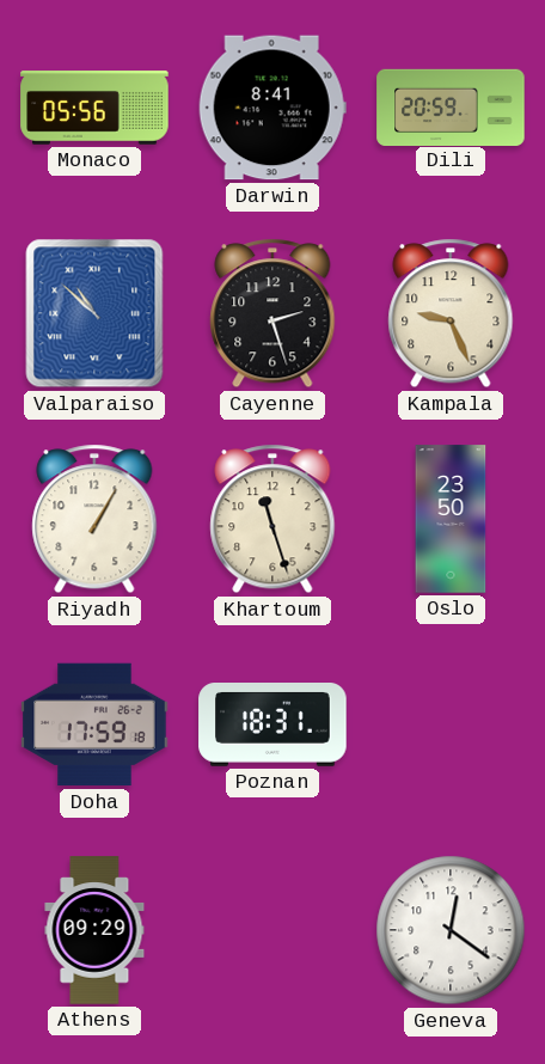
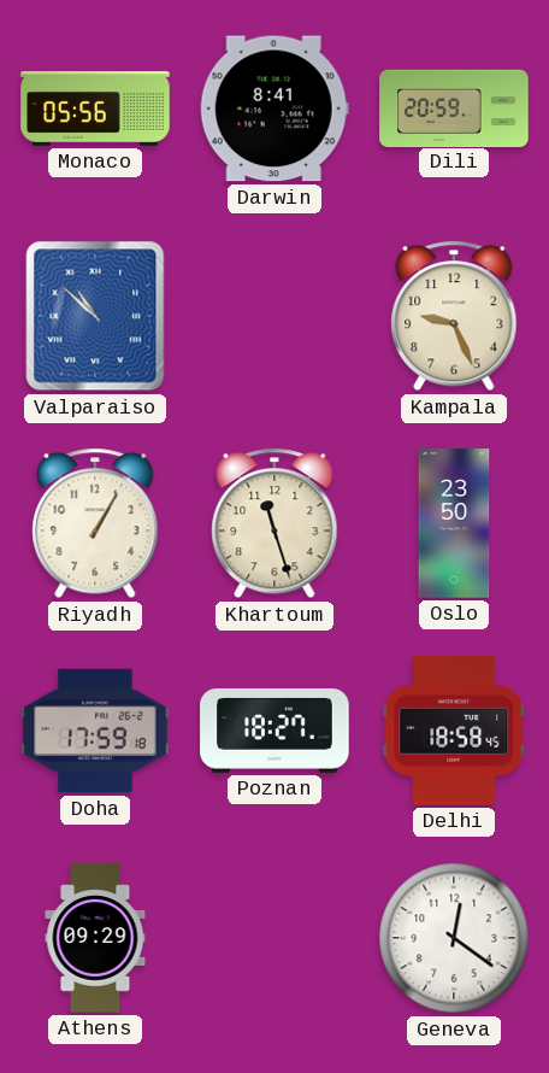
Cayenne: 2:27 -> none (272, 313)
Poznan: 18:31 -> 18:27 (274, 732)
Delhi: none -> 18:58 (454, 731)
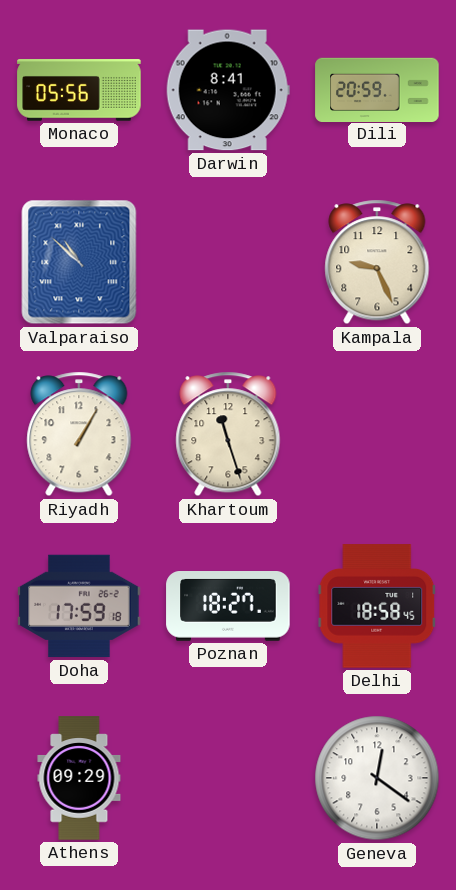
Oslo: 23:50 -> none (454, 523)
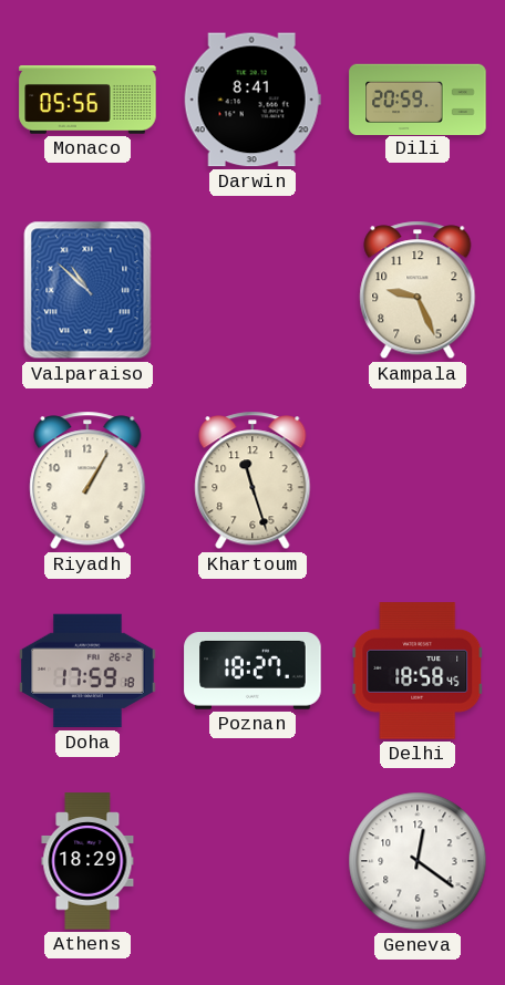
Athens: 09:29 -> 18:29 (87, 861)
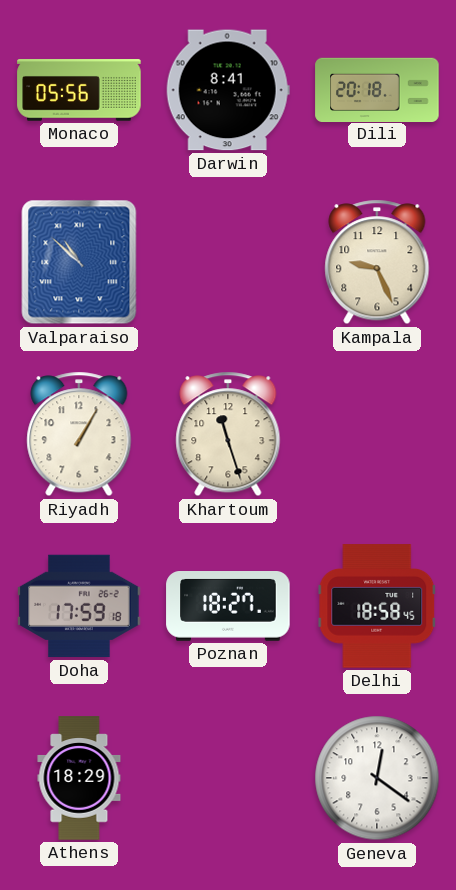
Dili: 20:59 -> 20:18 (377, 89)
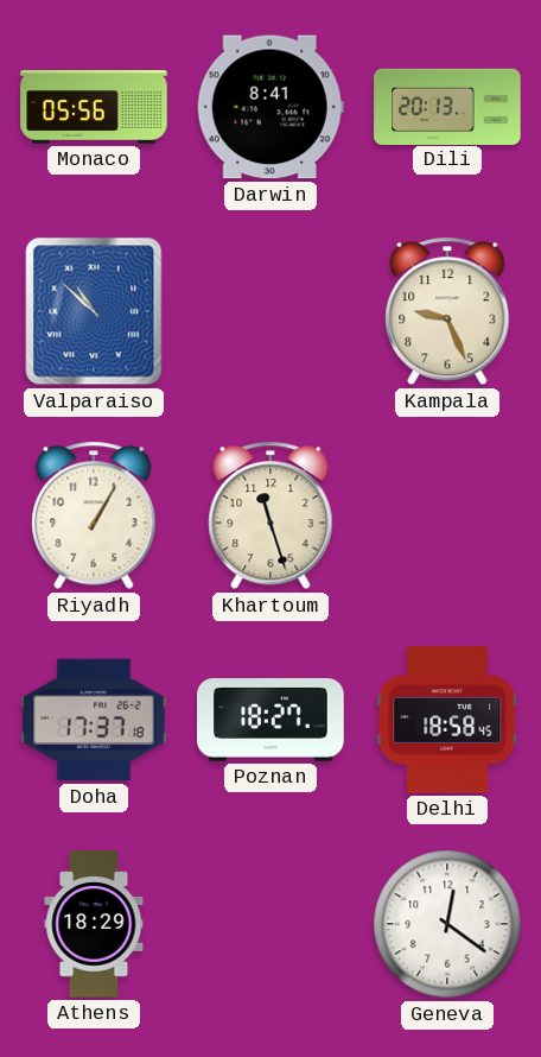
Dili: 20:18 -> 20:13 (447, 106)
Doha: 17:59 -> 17:37 (94, 720)
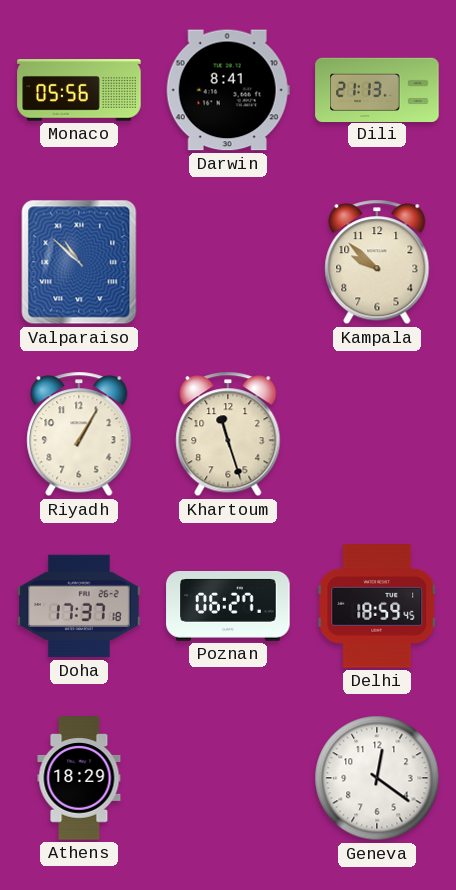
Dili: 20:13 -> 21:13 (377, 89)
Kampala: 9:26 -> 9:52 (377, 262)
Poznan: 18:27 -> 06:27 (228, 607)
Delhi: 18:58 -> 18:59 (377, 606)
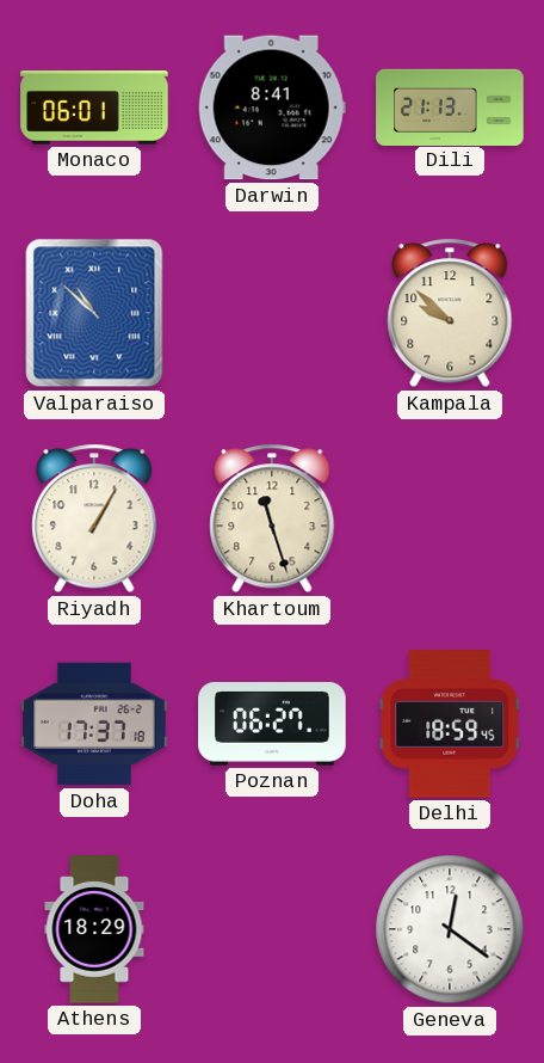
Monaco: 05:56 -> 06:01 (94, 107)
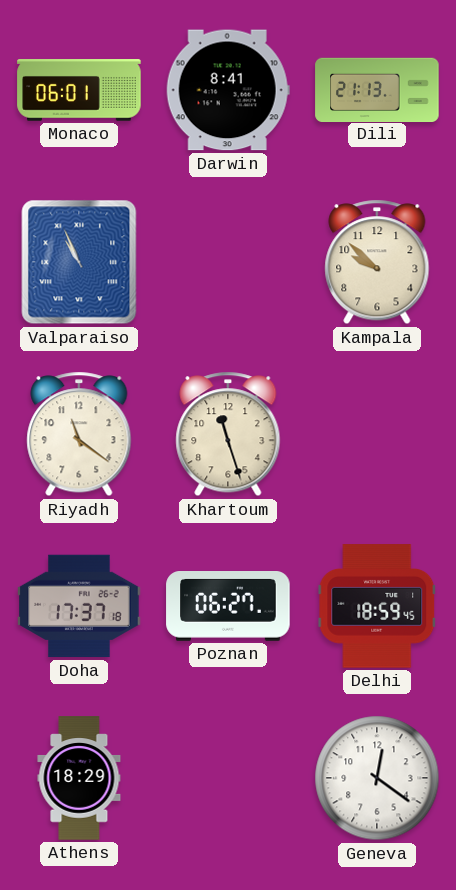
Valparaiso: 10:52 -> 10:56 (79, 262)
Riyadh: 1:05 -> 11:21 (79, 434)
